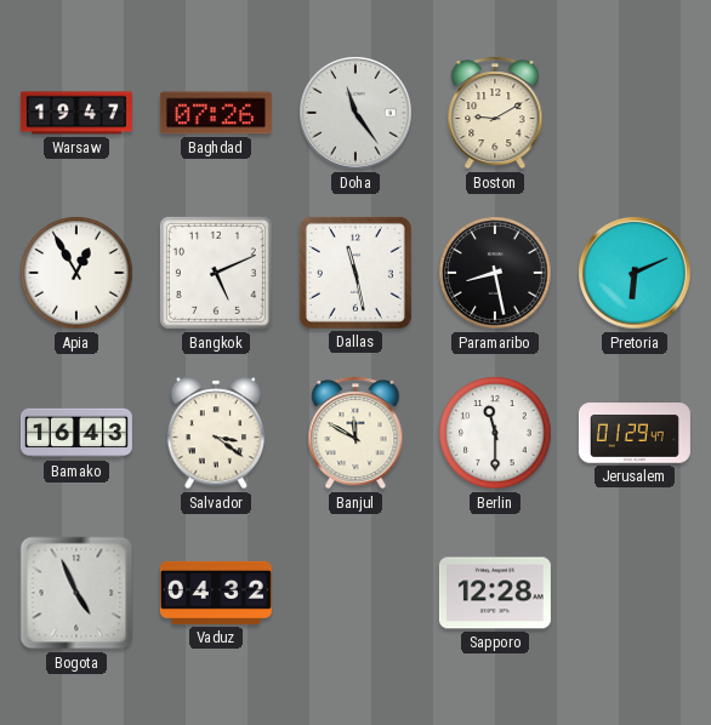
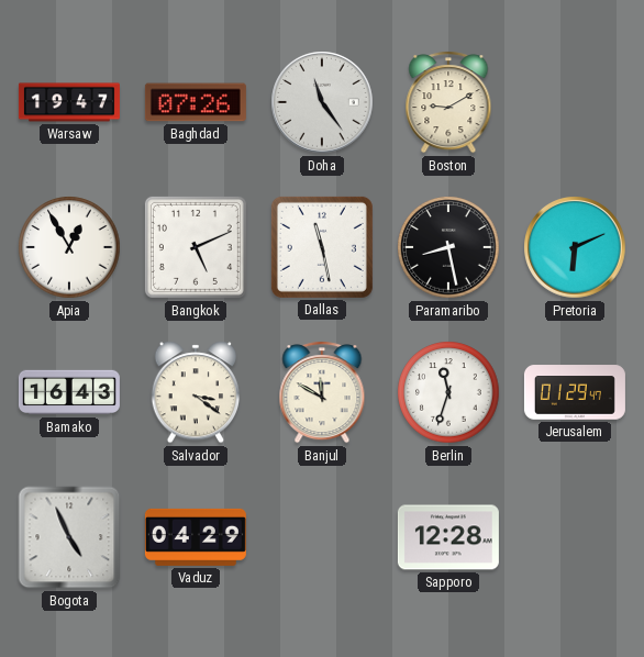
Berlin: 11:30 -> 11:33 (448, 392)
Vaduz: 04:32 -> 04:29 (196, 537)
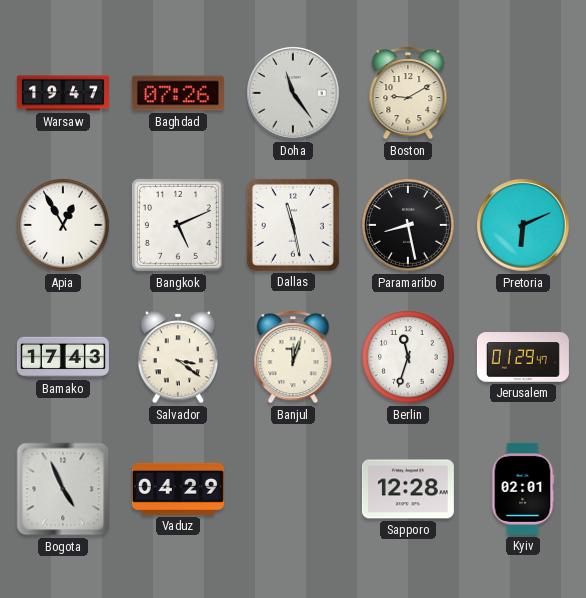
Bamako: 16:43 -> 17:43 (63, 357)
Banjul: 11:50 -> 12:03 (293, 357)
Kyiv: none -> 02:01 (523, 489)
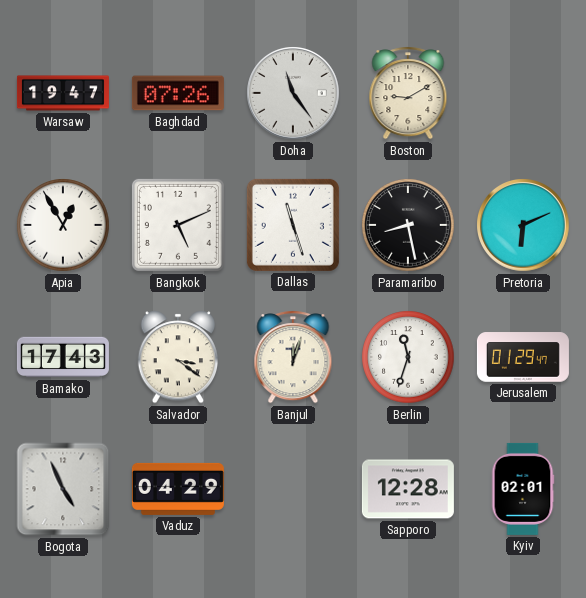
Dallas: 11:28 -> 11:27 (293, 225)
